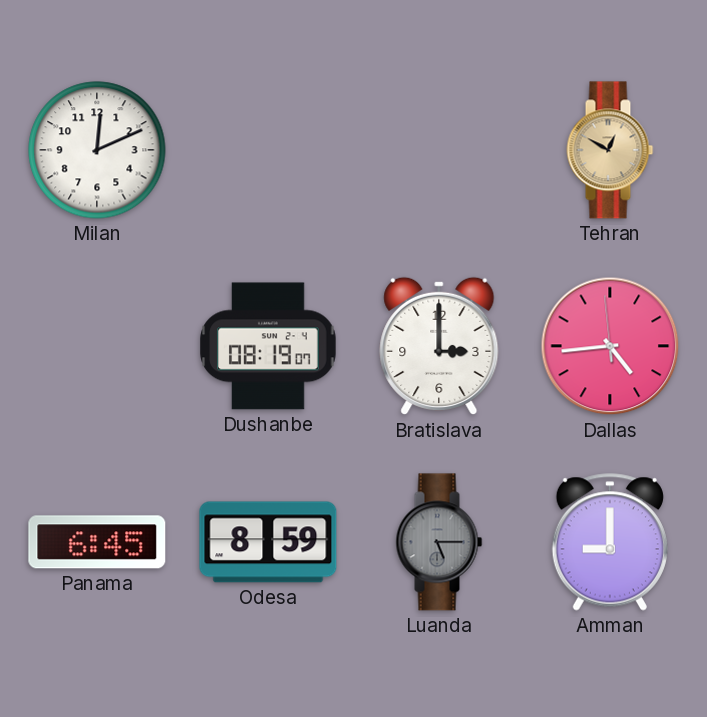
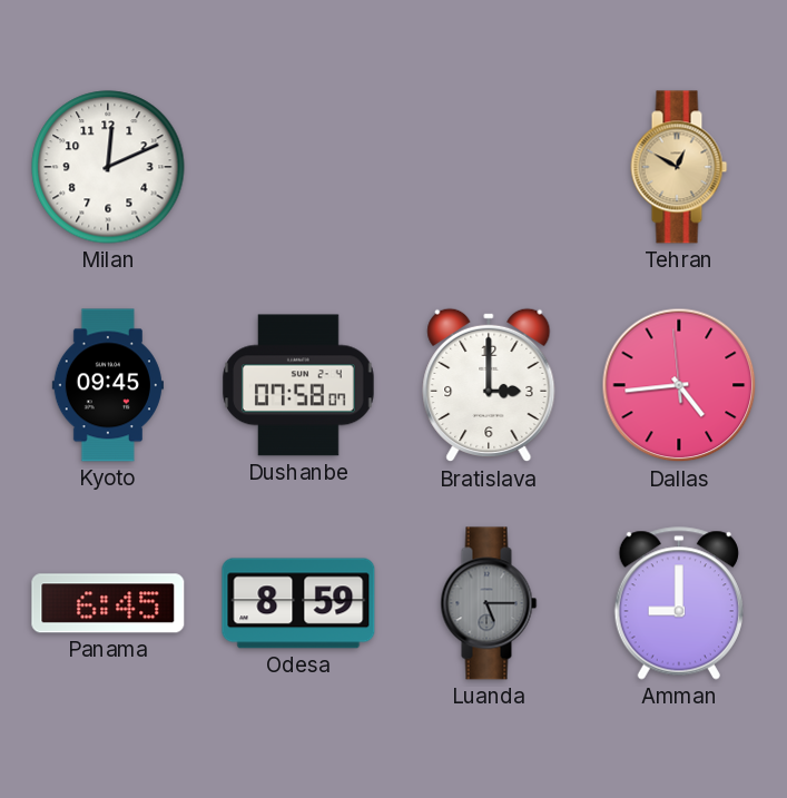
Kyoto: none -> 09:45 (108, 385)
Dushanbe: 08:19 -> 07:58 (298, 385)
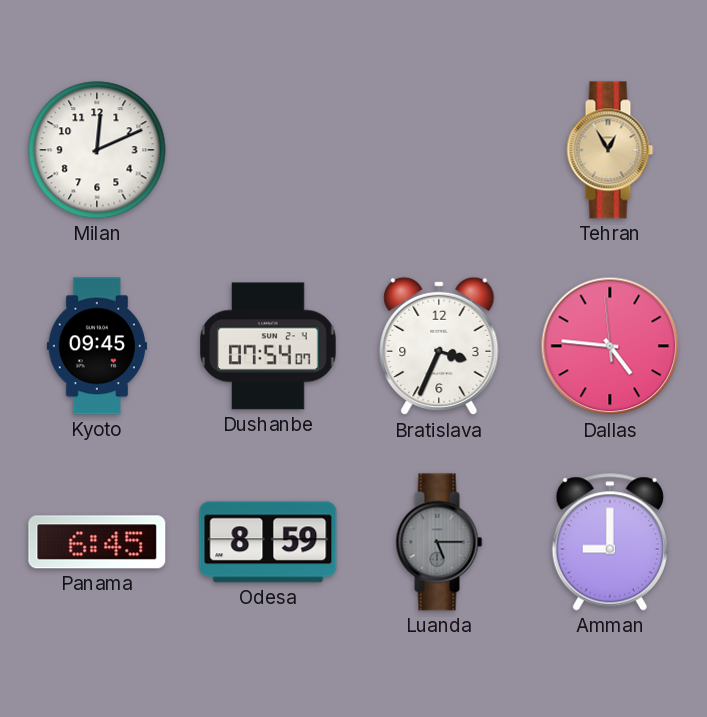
Tehran: 12:50 -> 12:55 (610, 150)
Dushanbe: 07:58 -> 07:54 (268, 346)
Bratislava: 3:00 -> 3:34 (439, 346)
Dallas: 4:43 -> 4:45 (610, 346)
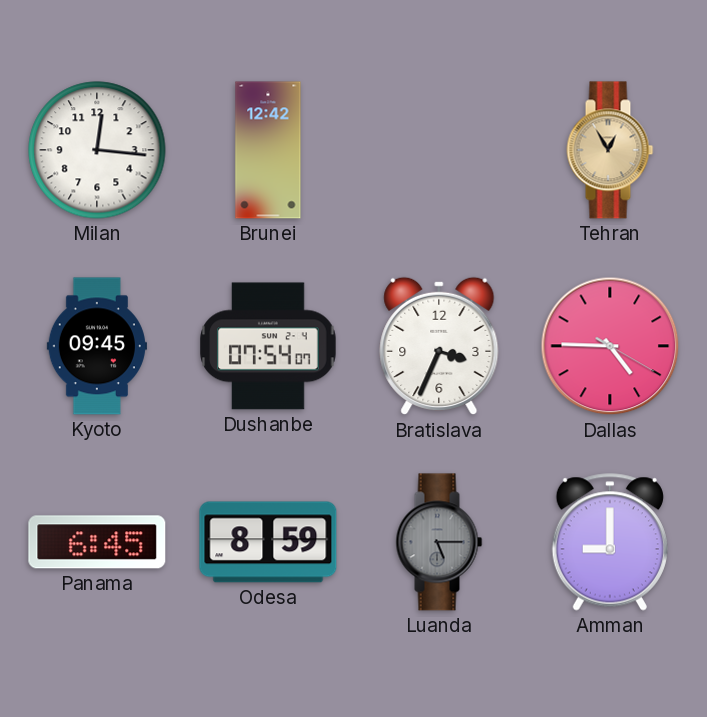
Milan: 12:11 -> 12:16 (97, 150)
Brunei: none -> 12:42 (268, 150)
Dallas: 4:45:59 -> 4:45:20 (610, 346)
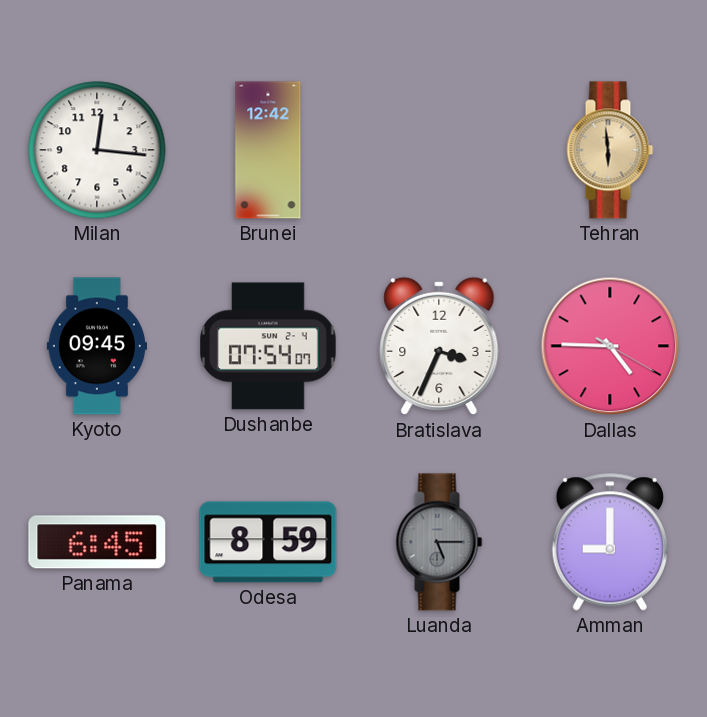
Tehran: 12:55 -> 5:59 (610, 150)
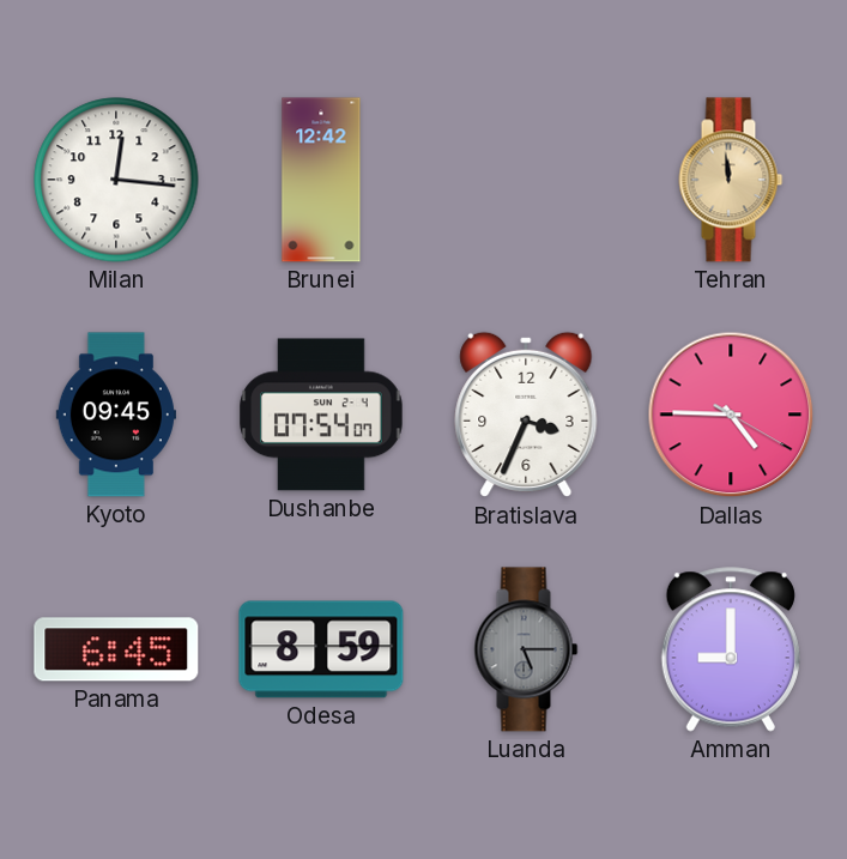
Tehran: 5:59 -> 11:59 (731, 180)
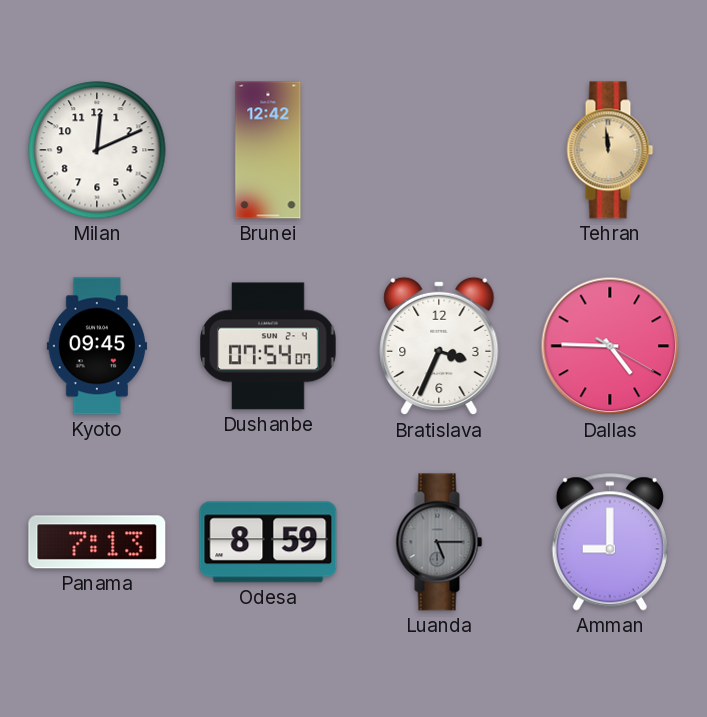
Milan: 12:16 -> 12:11 (97, 150)
Panama: 6:45 -> 7:13 (97, 542)
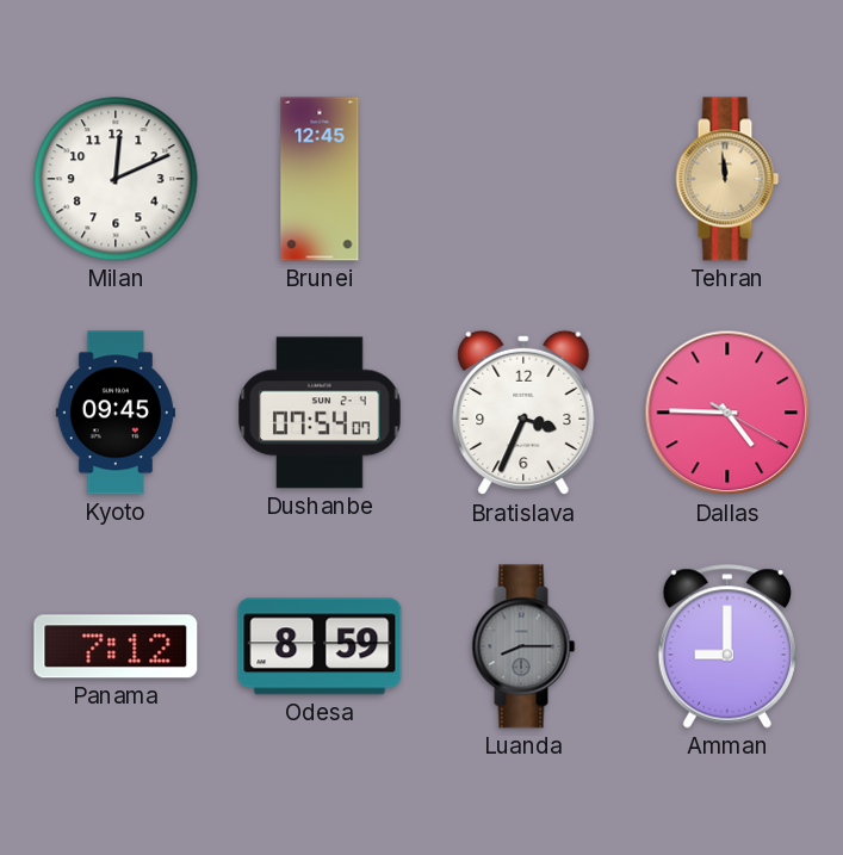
Brunei: 12:42 -> 12:45 (320, 179)
Panama: 7:13 -> 7:12 (116, 646)
Luanda: 5:15 -> 8:15 (523, 646)
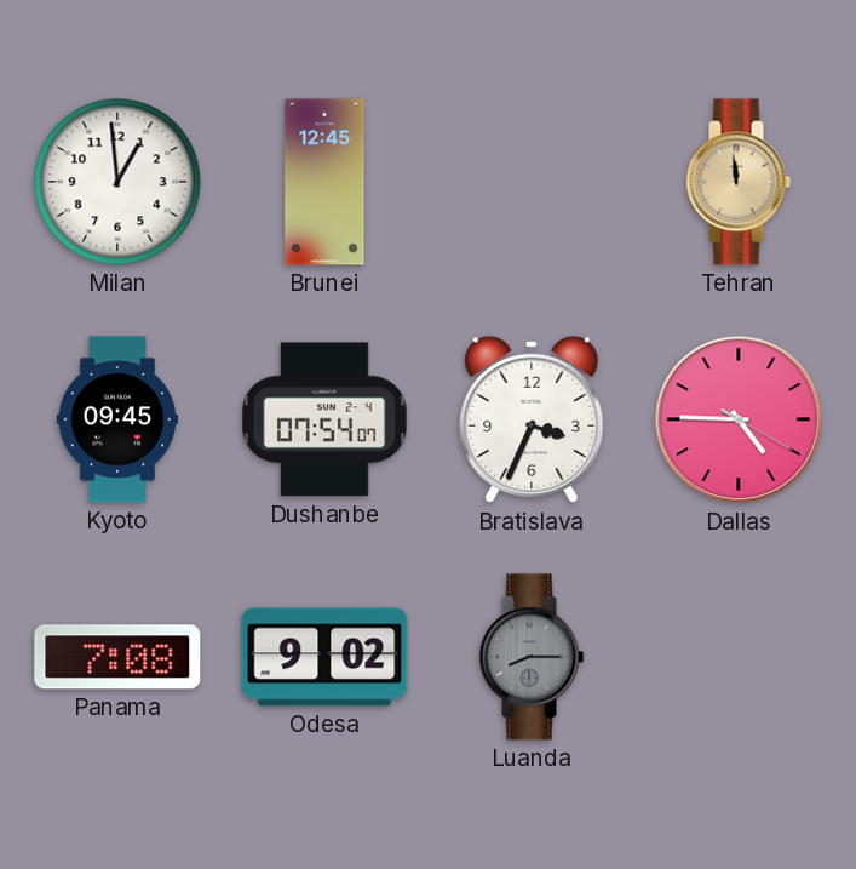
Milan: 12:11 -> 12:59 (117, 182)
Panama: 7:12 -> 7:08 (117, 657)
Odesa: 8:59 -> 9:02 (324, 657)
Amman: 9:00 -> none (727, 646)
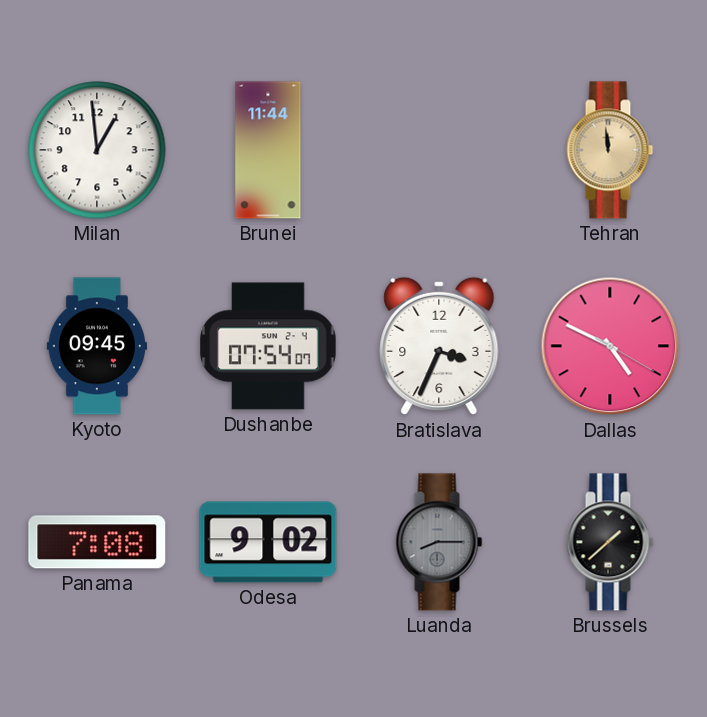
Brunei: 12:45 -> 11:44 (268, 150)
Dallas: 4:45 -> 4:49 (610, 346)
Brussels: none -> 1:38 (610, 542)
